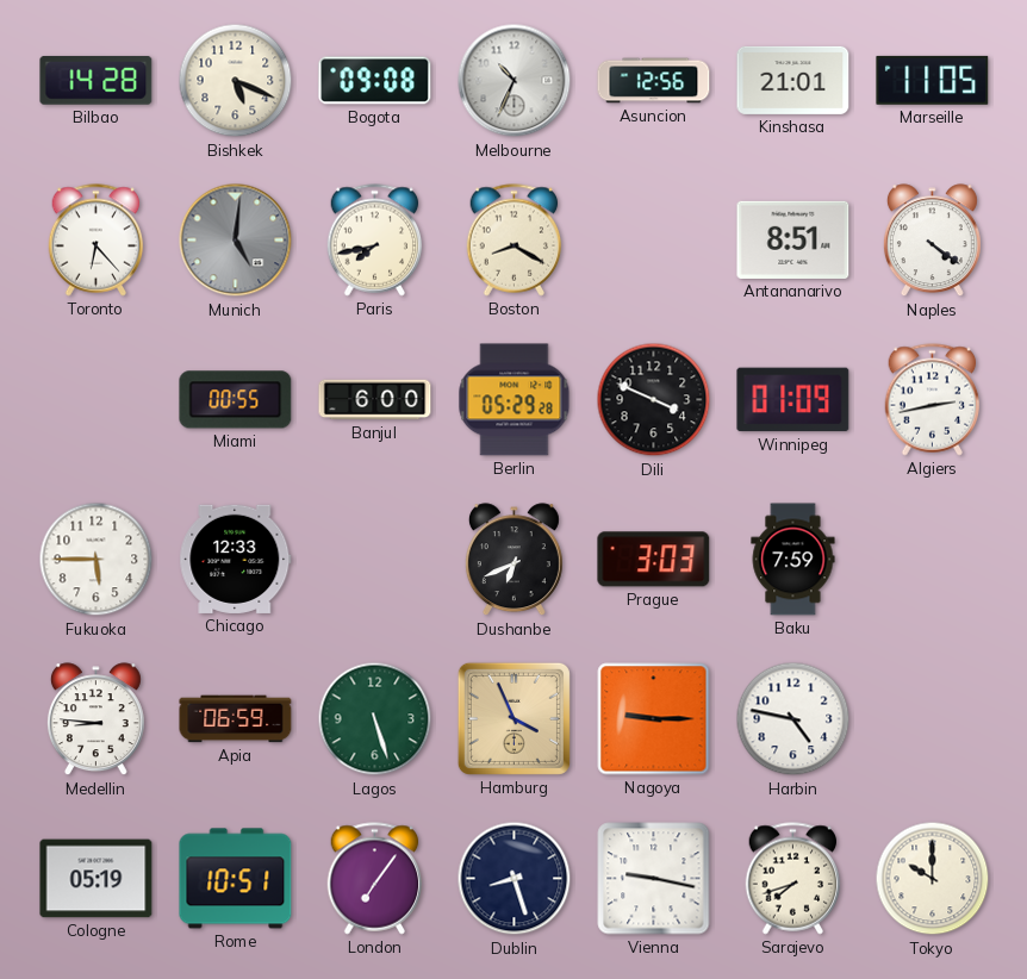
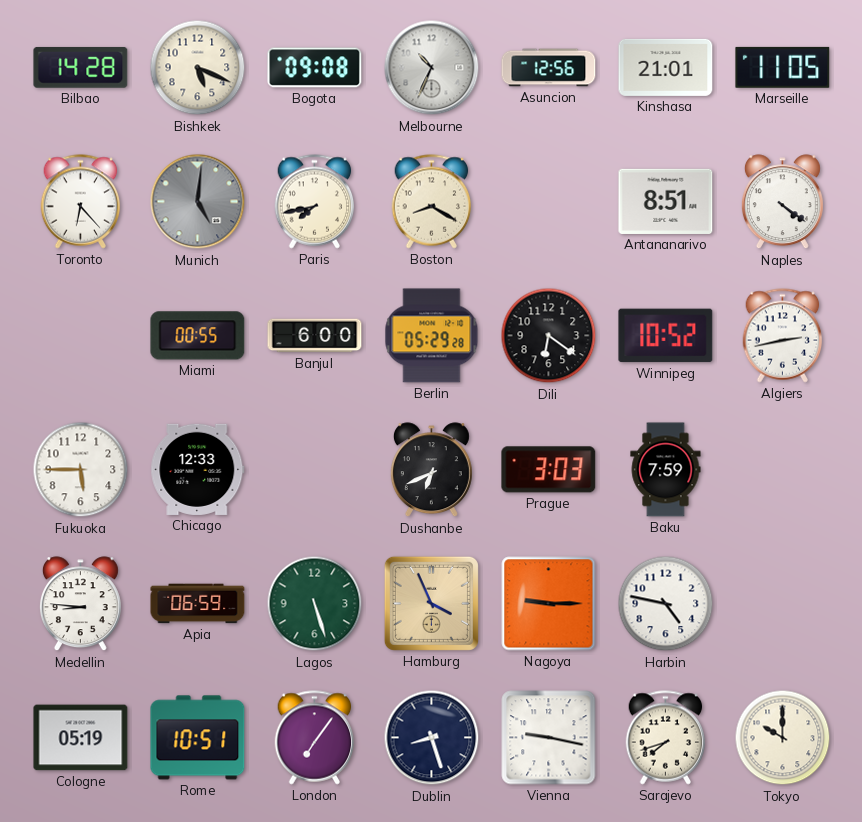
Dili: 3:49 -> 6:21 (549, 336)
Winnipeg: 01:09 -> 10:52 (666, 336)
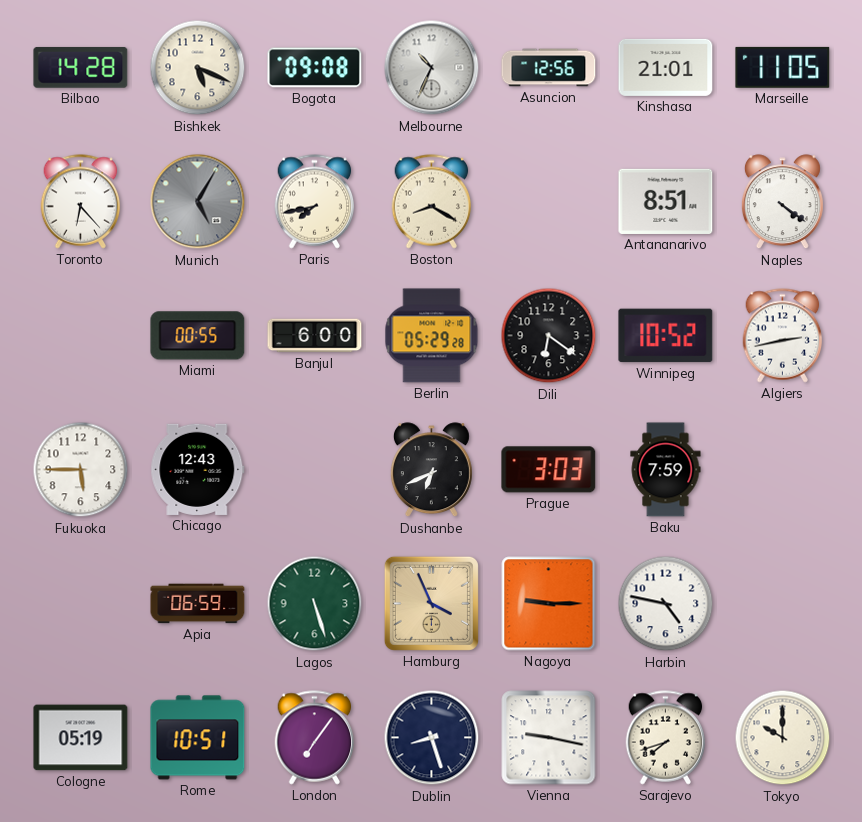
Munich: 5:01 -> 5:05 (198, 202)
Chicago: 12:33 -> 12:43 (198, 469)
Medellin: 8:46 -> none (80, 604)
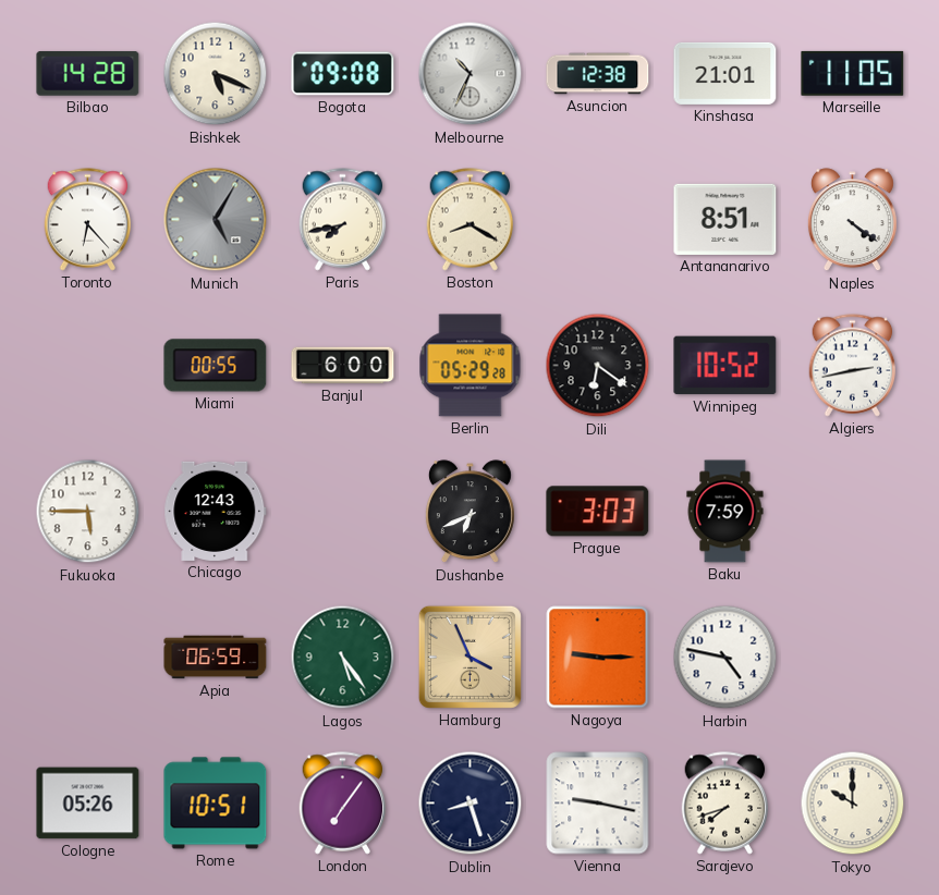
Asuncion: 12:56 -> 12:38 (598, 74)
Lagos: 5:27 -> 5:24 (343, 658)
Cologne: 05:19 -> 05:26 (88, 804)
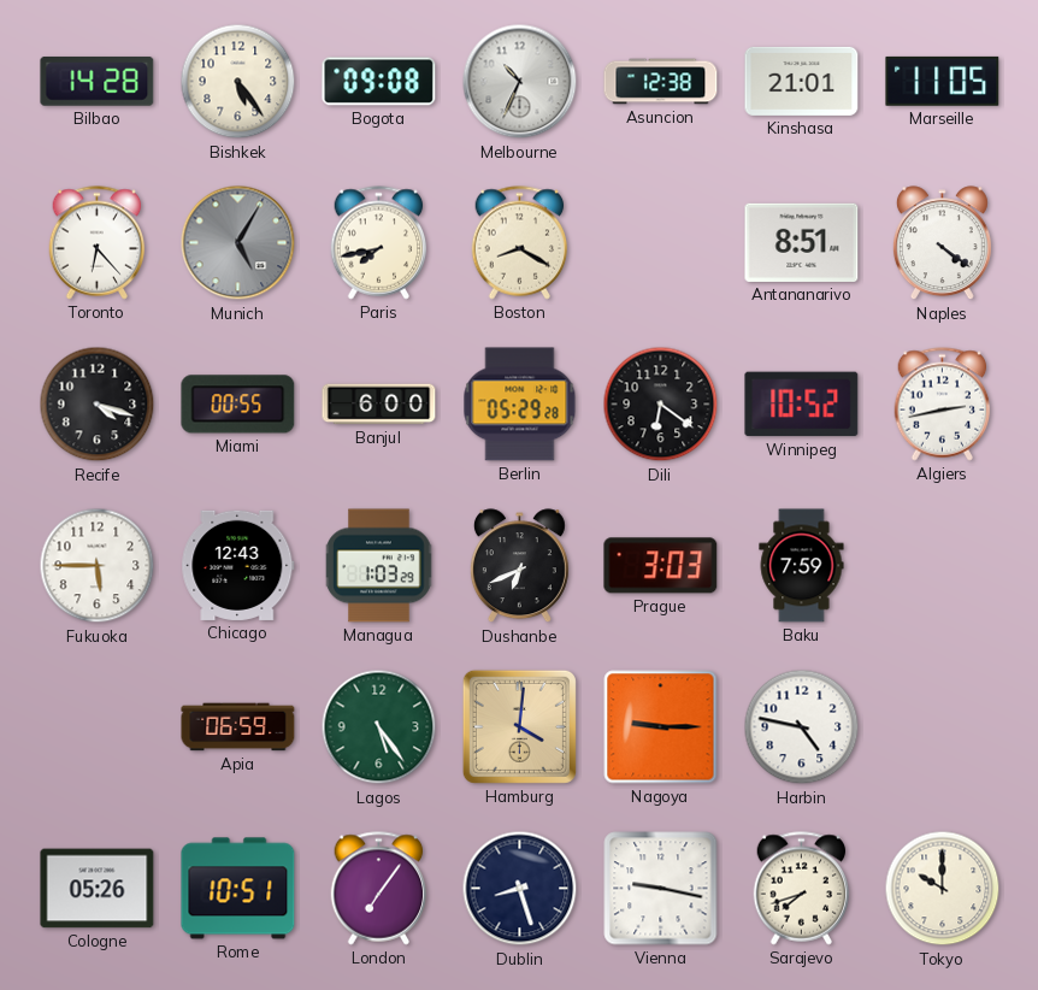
Bishkek: 5:19 -> 5:24 (238, 82)
Recife: none -> 4:18 (98, 405)
Managua: none -> 1:03 (379, 566)
Hamburg: 3:56 -> 4:01 (519, 726)
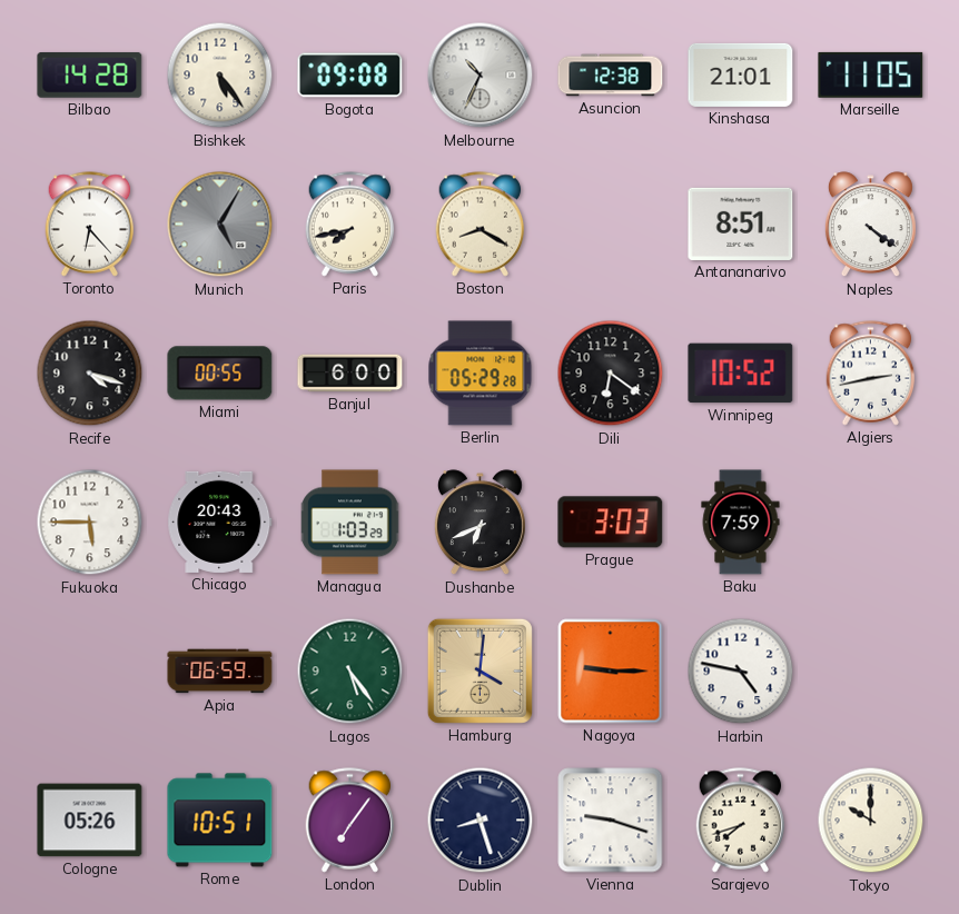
Chicago: 12:43 -> 20:43 (220, 521)
Vienna: 9:17 -> 9:18 (611, 821)
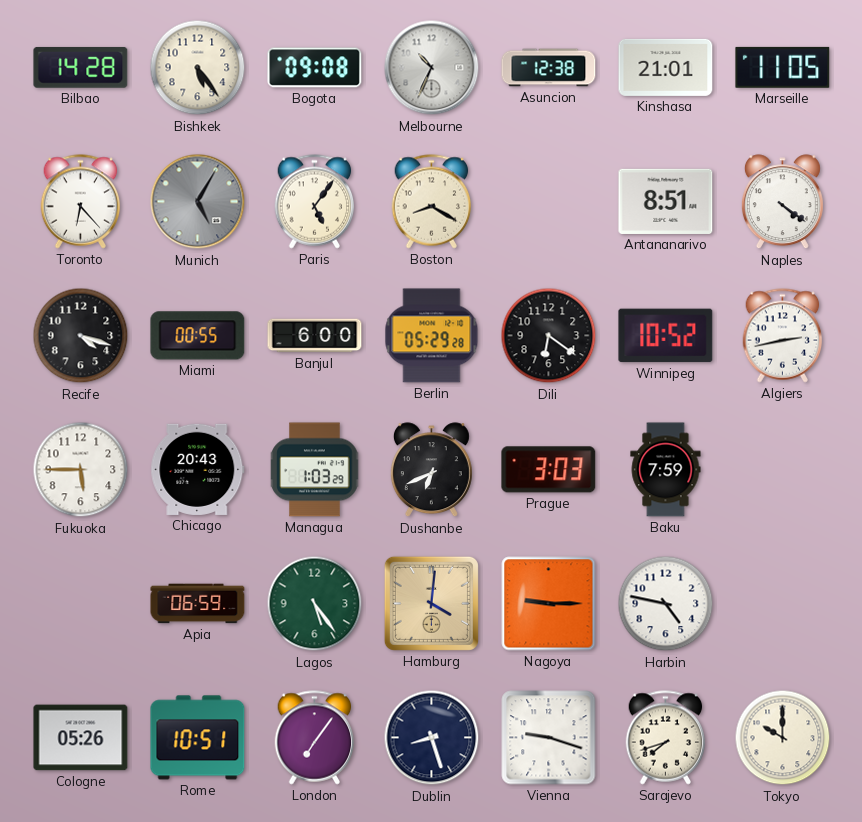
Paris: 7:43 -> 5:06 (315, 202)
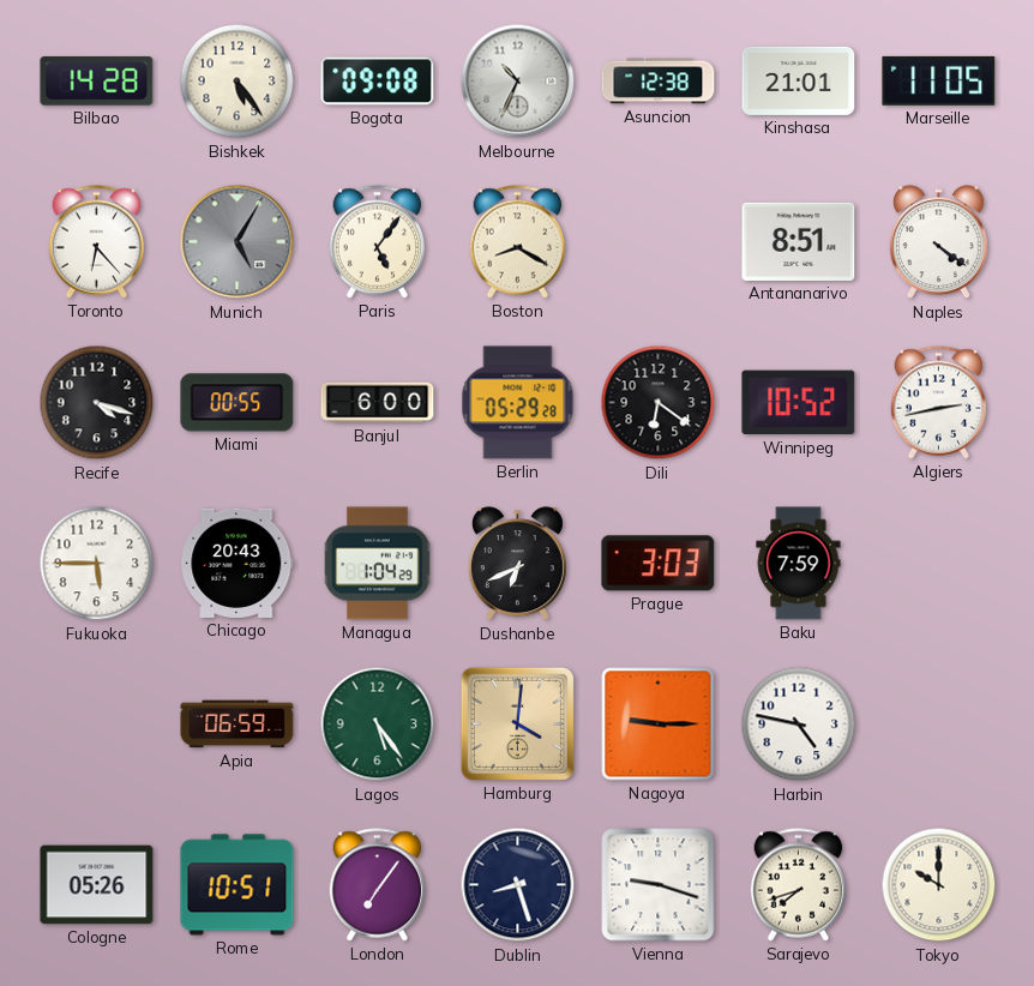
Managua: 1:03 -> 1:04 (378, 564)
